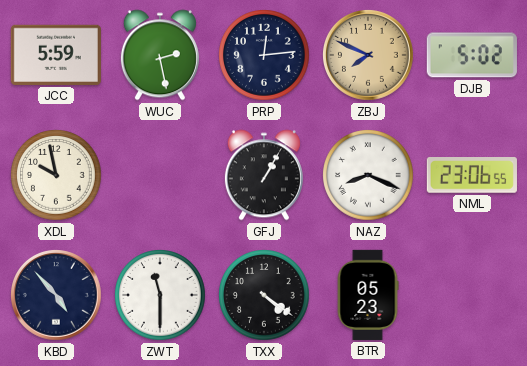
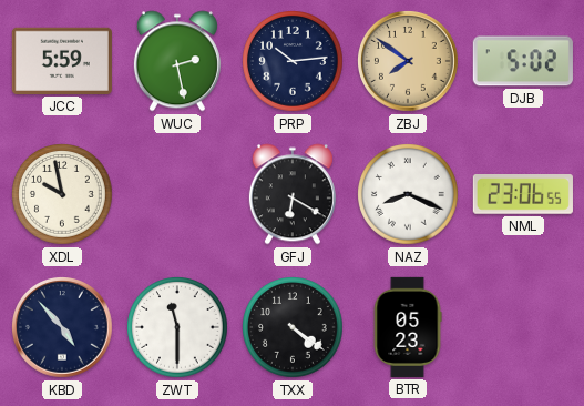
PRP: 12:14 -> 10:14 (293, 61)
ZBJ: 7:49 -> 7:51 (409, 62)
GFJ: 1:05 -> 6:20 (293, 194)
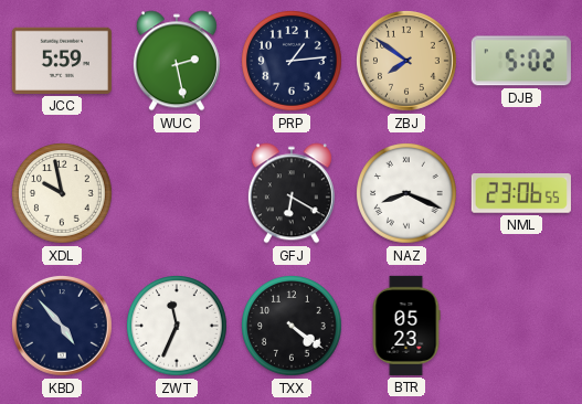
PRP: 10:14 -> 1:14 (292, 61)
ZWT: 11:30 -> 11:34 (177, 326)
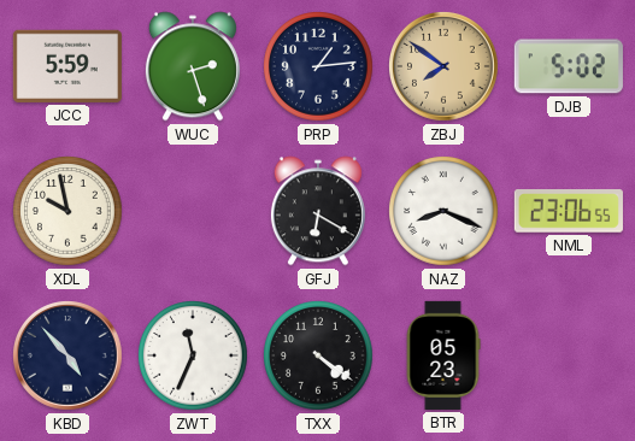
WUC: 2:28 -> 2:27 (193, 66)
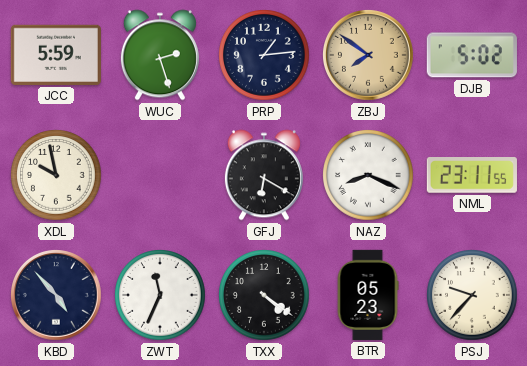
NML: 23:06 -> 23:11 (472, 175)
PSJ: none -> 9:37 (472, 295)
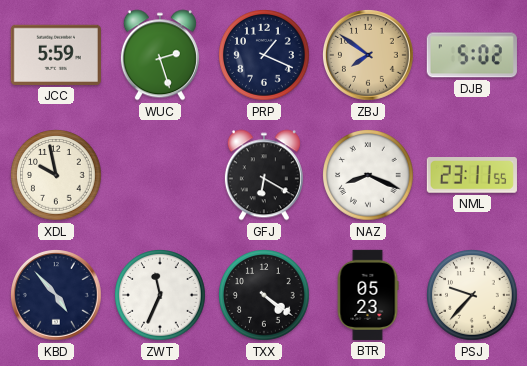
PRP: 1:14 -> 1:19 (264, 55)
